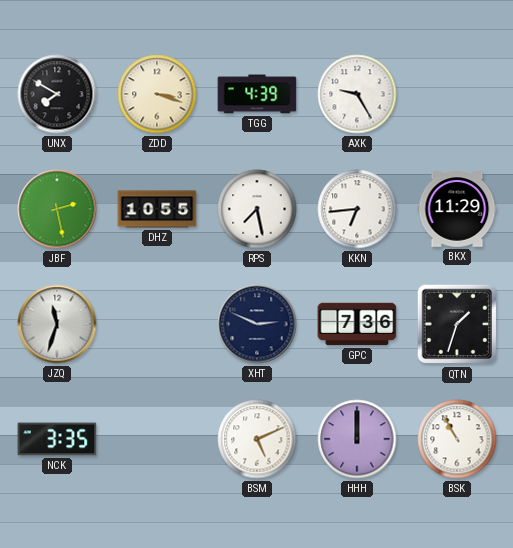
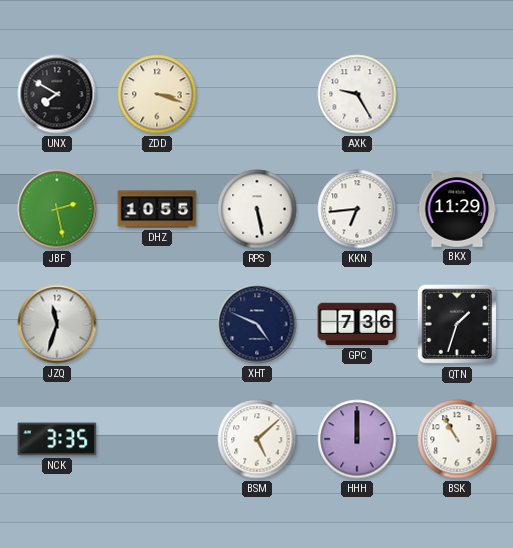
TGG: 4:39 -> none (257, 94)
RPS: 7:28 -> 5:28 (257, 209)
XHT: 2:49 -> 4:49 (257, 324)
BSM: 5:11 -> 5:08 (257, 439)
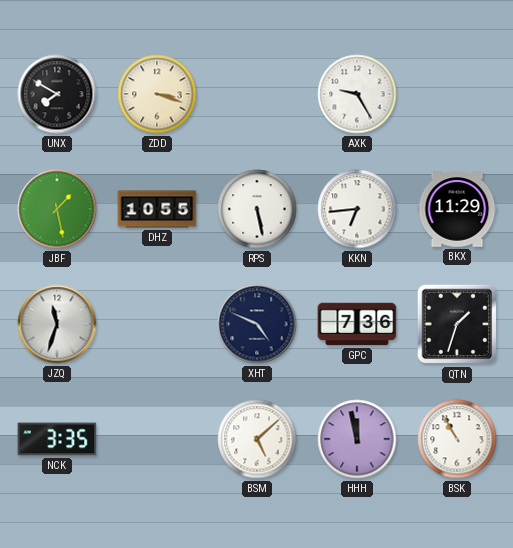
JBF: 2:28 -> 1:28 (57, 209)
HHH: 12:00 -> 11:58 (357, 439)
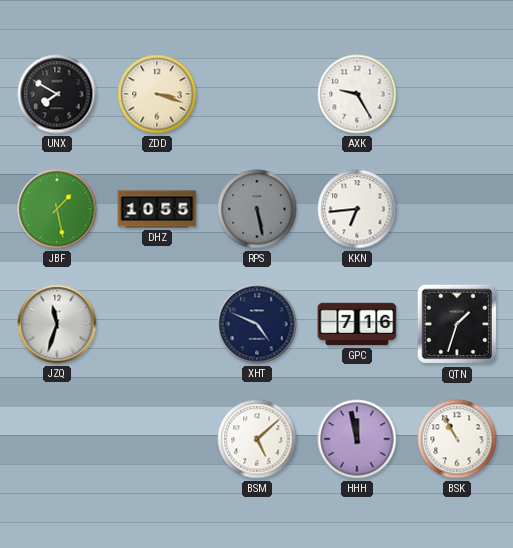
RPS dial: white -> grey (257, 209)
BKX: 11:29 -> none (457, 209)
GPC: 7:36 -> 7:16 (357, 324)
NCK: 3:35 -> none (57, 439)
